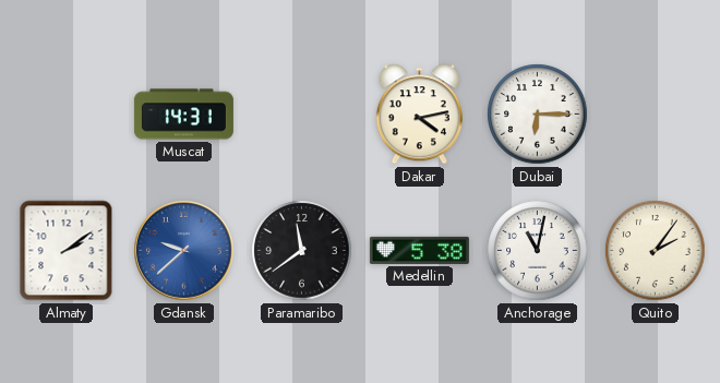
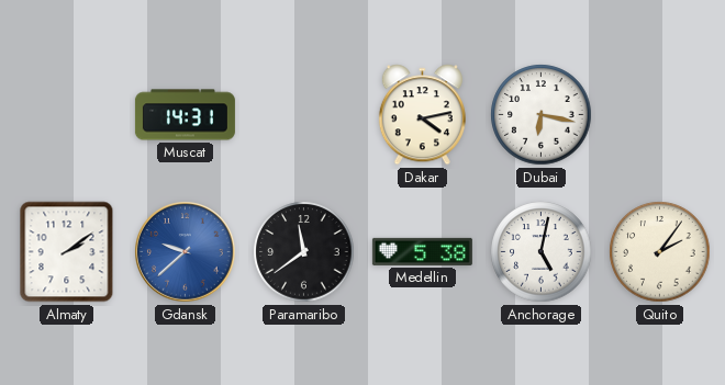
Dubai: 6:15 -> 6:17 (542, 115)
Anchorage: 11:02 -> 5:02 (542, 252)
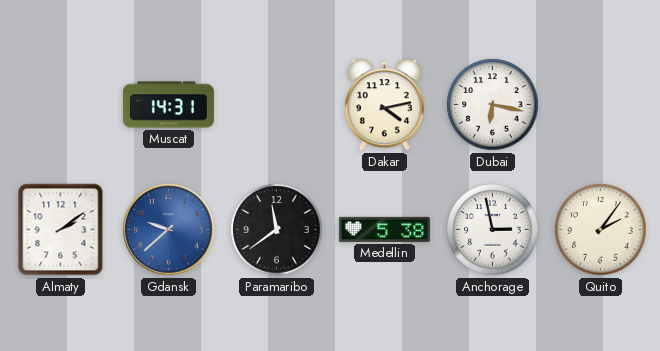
Anchorage: 5:02 -> 2:58 (493, 230)
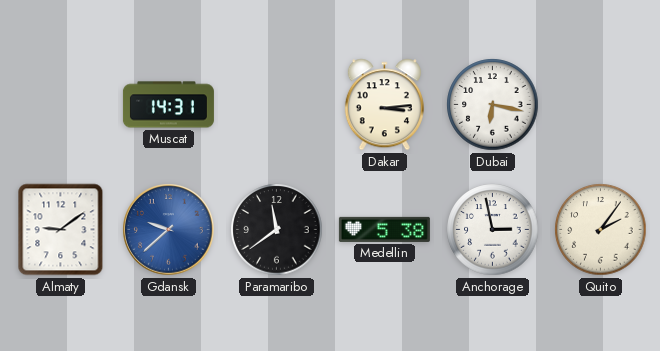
Dakar: 4:13 -> 3:14 (384, 105)
Almaty: 2:09 -> 9:09 (61, 230)
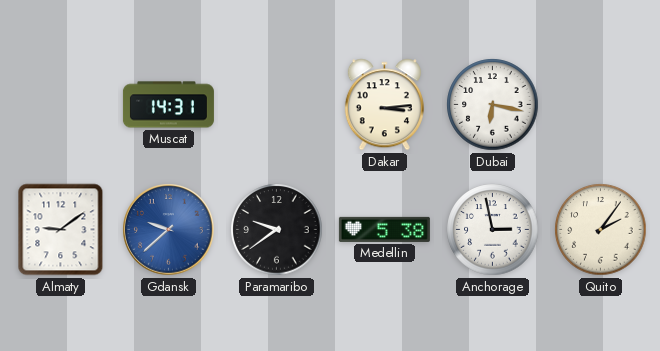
Paramaribo: 11:39 -> 9:39 (277, 230)
